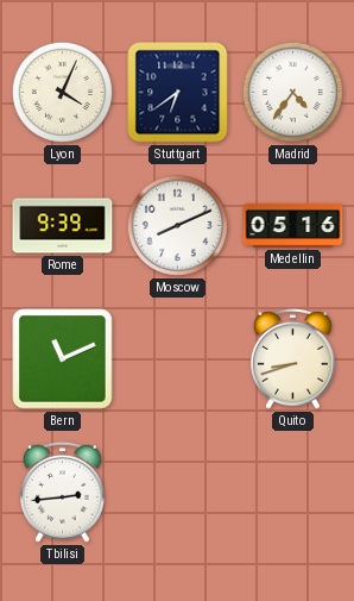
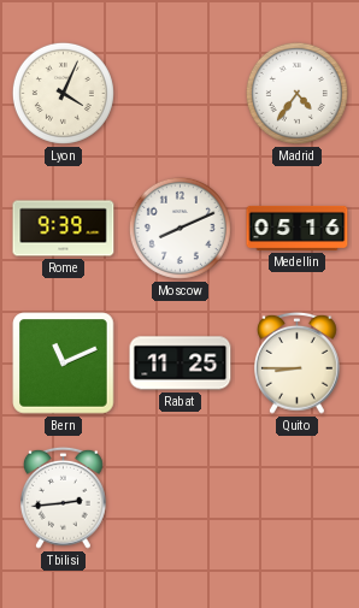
Stuttgart: 6:39 -> none (178, 93)
Rabat: none -> 11:25 (181, 364)
Quito: 8:42 -> 8:45 (298, 362)
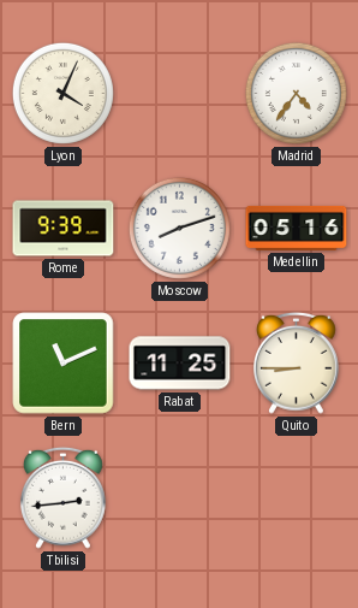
Moscow: 8:11 -> 8:12 (179, 228)
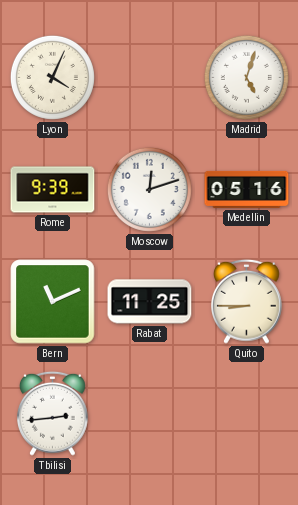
Madrid: 4:36 -> 5:03 (246, 77)
Moscow: 8:12 -> 12:12 (149, 189)
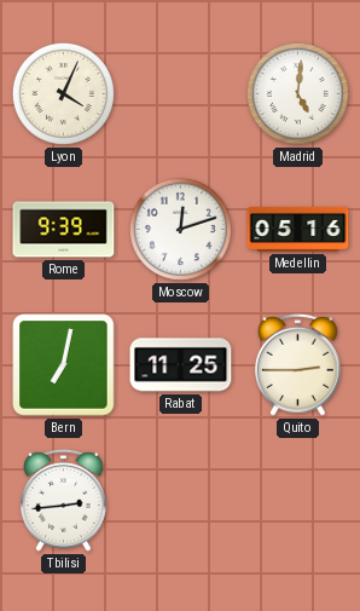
Madrid: 5:03 -> 5:01 (297, 93)
Bern: 11:11 -> 7:02 (64, 365)
Quito: 8:45 -> 2:45 (298, 364)
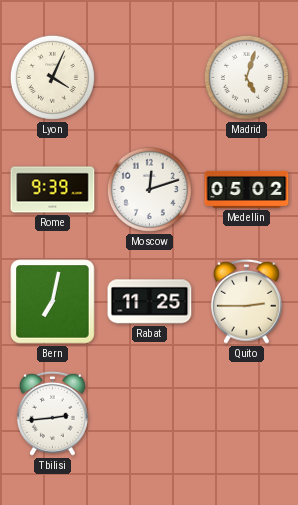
Madrid: 5:01 -> 5:03 (246, 77)
Medellin: 05:16 -> 05:02 (247, 189)
